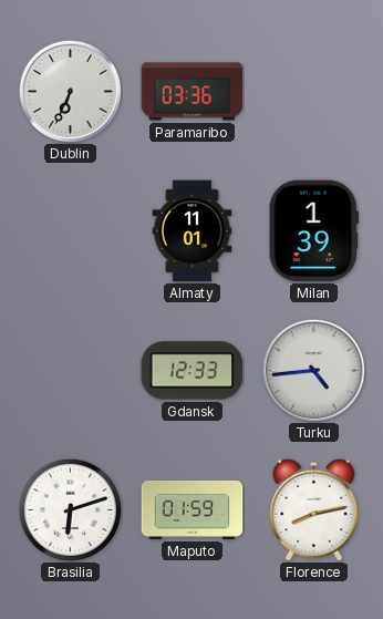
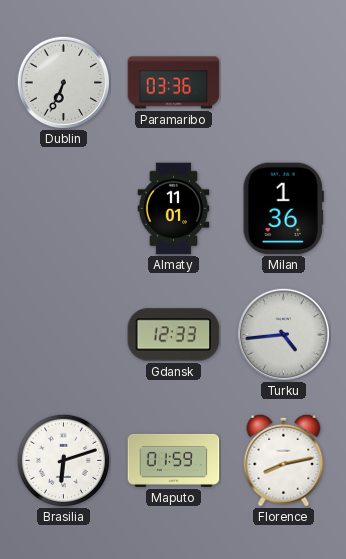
Milan: 1:39 -> 1:36 (283, 209)
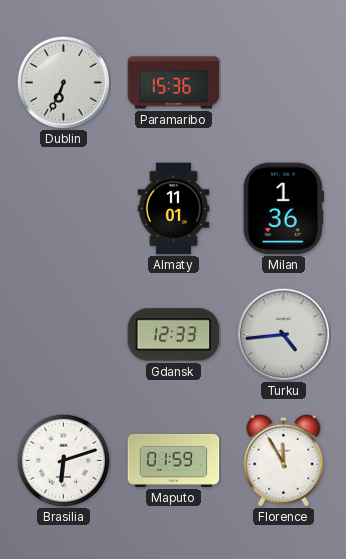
Paramaribo: 03:36 -> 15:36 (174, 83)
Florence: 8:13 -> 11:55 (284, 460)
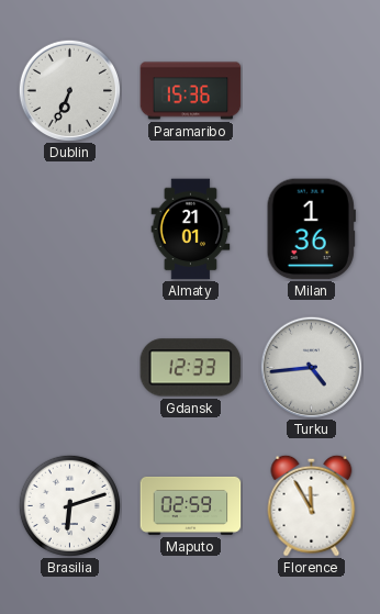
Almaty: 11:01 -> 21:01 (191, 230)
Maputo: 01:59 -> 02:59 (191, 505)
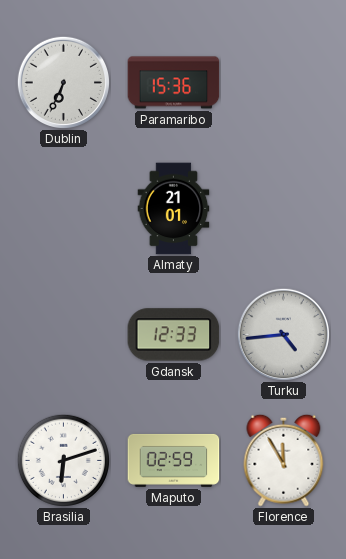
Milan: 1:36 -> none (311, 230)
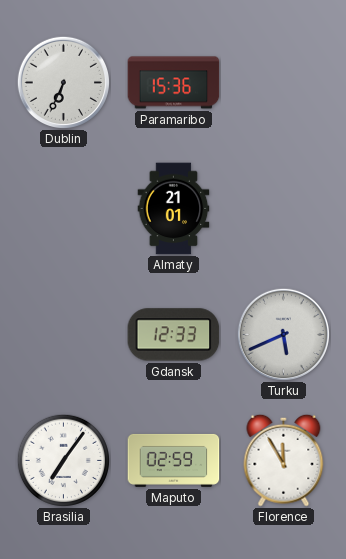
Turku: 4:44 -> 5:41 (283, 334)
Brasilia: 6:12 -> 7:06 (63, 460)
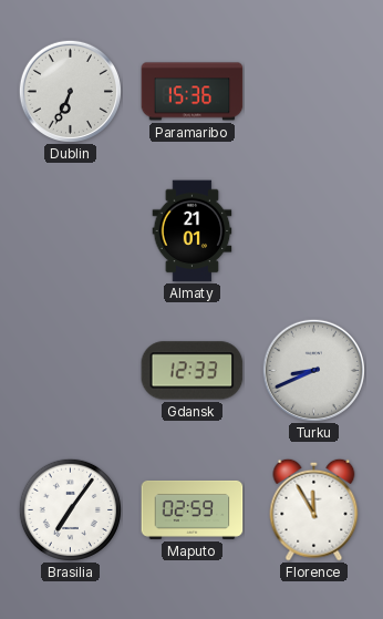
Turku: 5:41 -> 8:41 (313, 370)
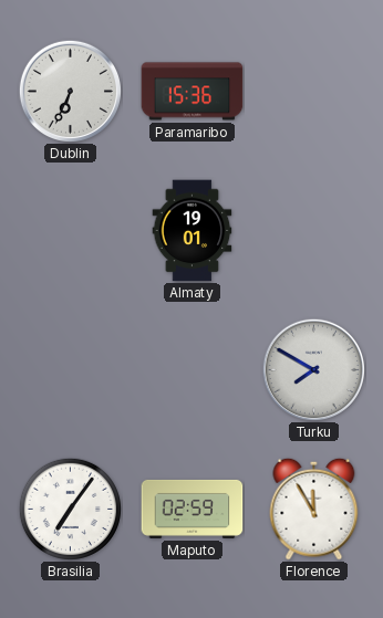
Almaty: 21:01 -> 19:01 (193, 231)
Gdansk: 12:33 -> none (193, 371)
Turku: 8:41 -> 7:50 (313, 369)
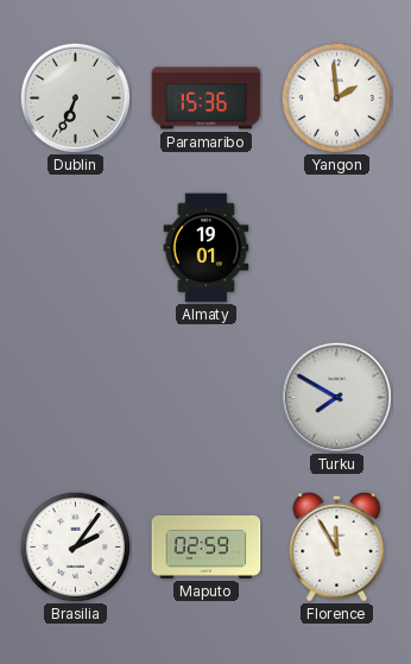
Yangon: none -> 1:59 (336, 97)
Brasilia: 7:06 -> 2:06 (75, 546)
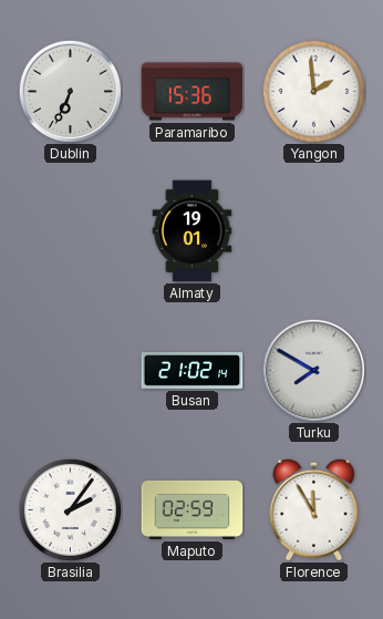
Busan: none -> 21:02 (193, 371)
